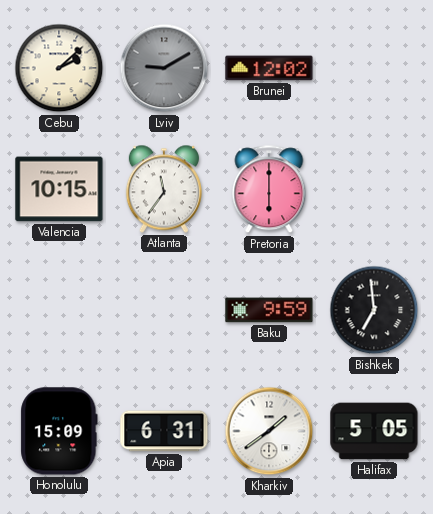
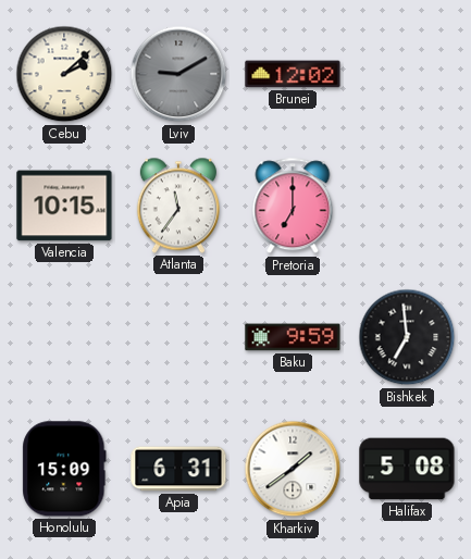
Pretoria: 6:00 -> 7:00 (293, 207)
Halifax: 5:05 -> 5:08 (407, 469)
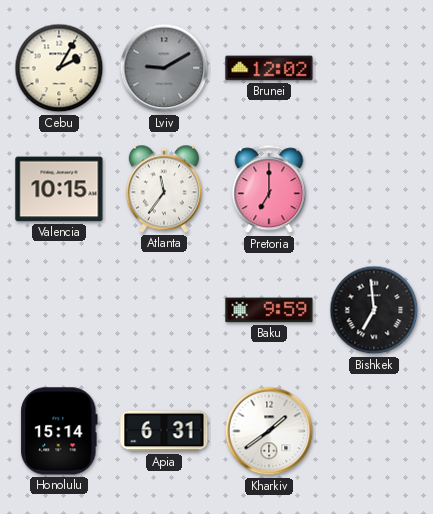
Cebu: 2:08 -> 2:05 (59, 68)
Honolulu: 15:09 -> 15:14 (59, 431)
Halifax: 5:08 -> none (407, 469)
